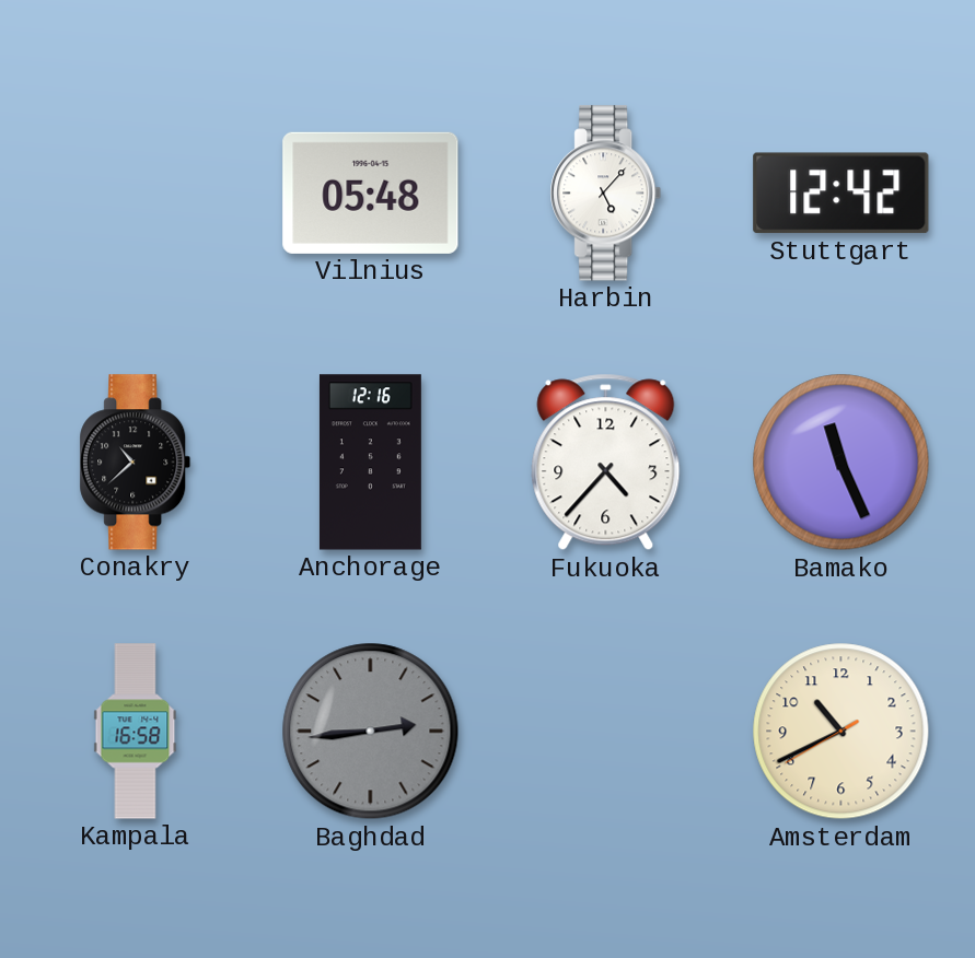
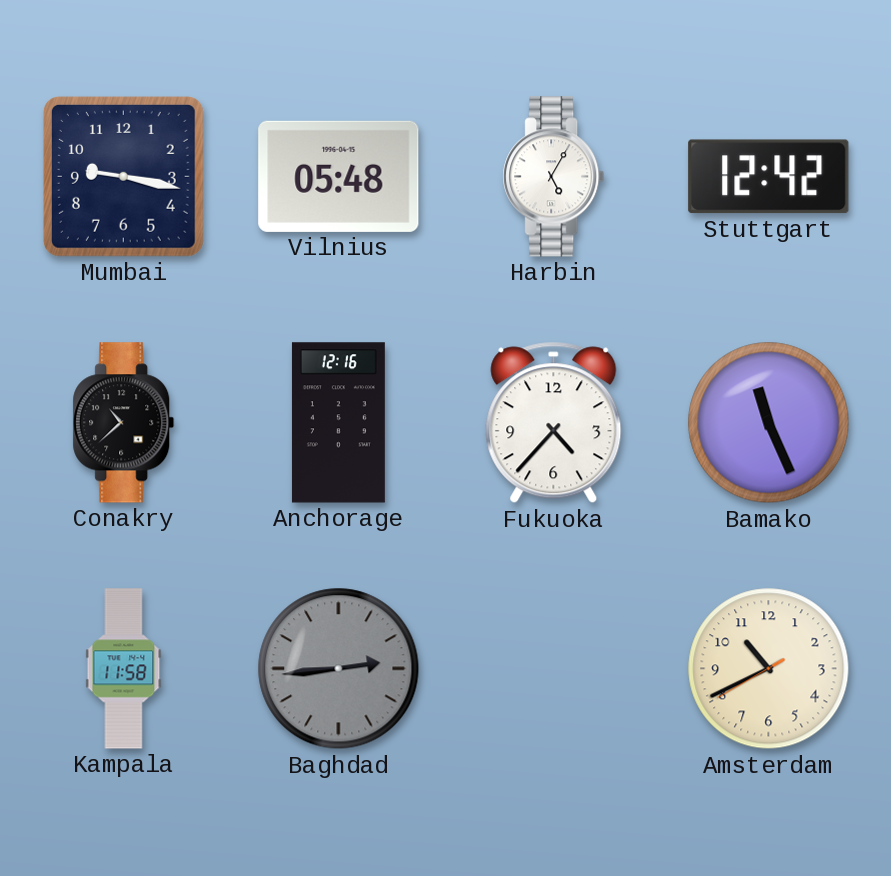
Mumbai: none -> 9:17 (123, 176)
Harbin: 5:07 -> 5:05 (554, 177)
Kampala: 16:58 -> 11:58 (124, 669)
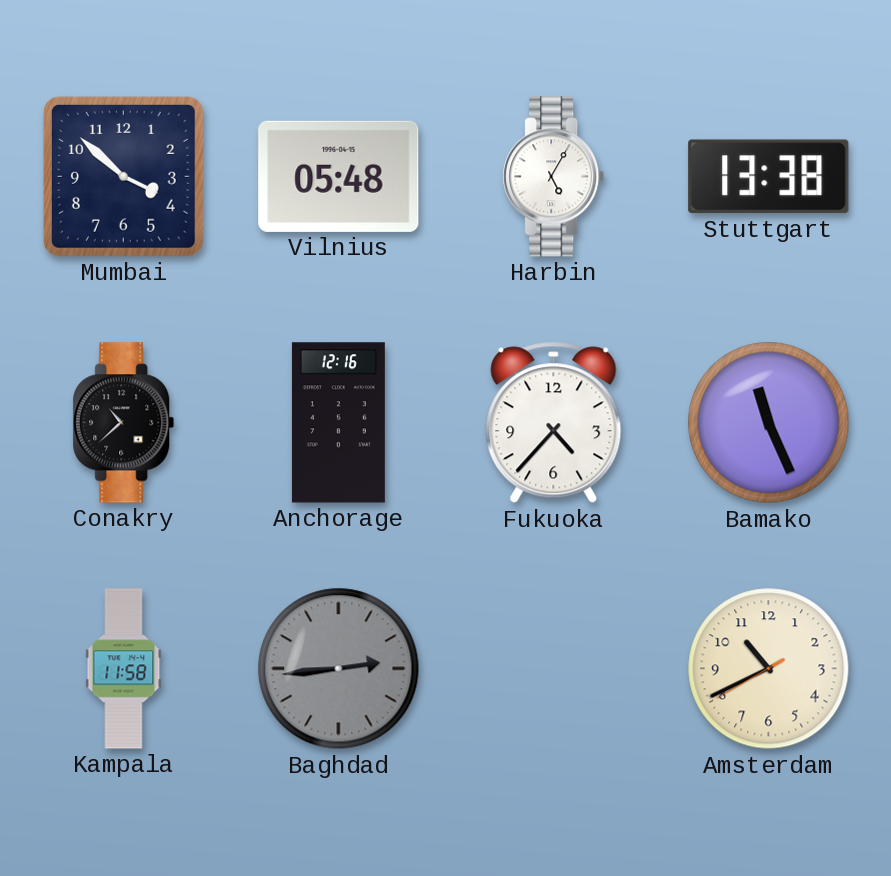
Mumbai: 9:17 -> 3:52 (123, 176)
Stuttgart: 12:42 -> 13:38 (769, 177)
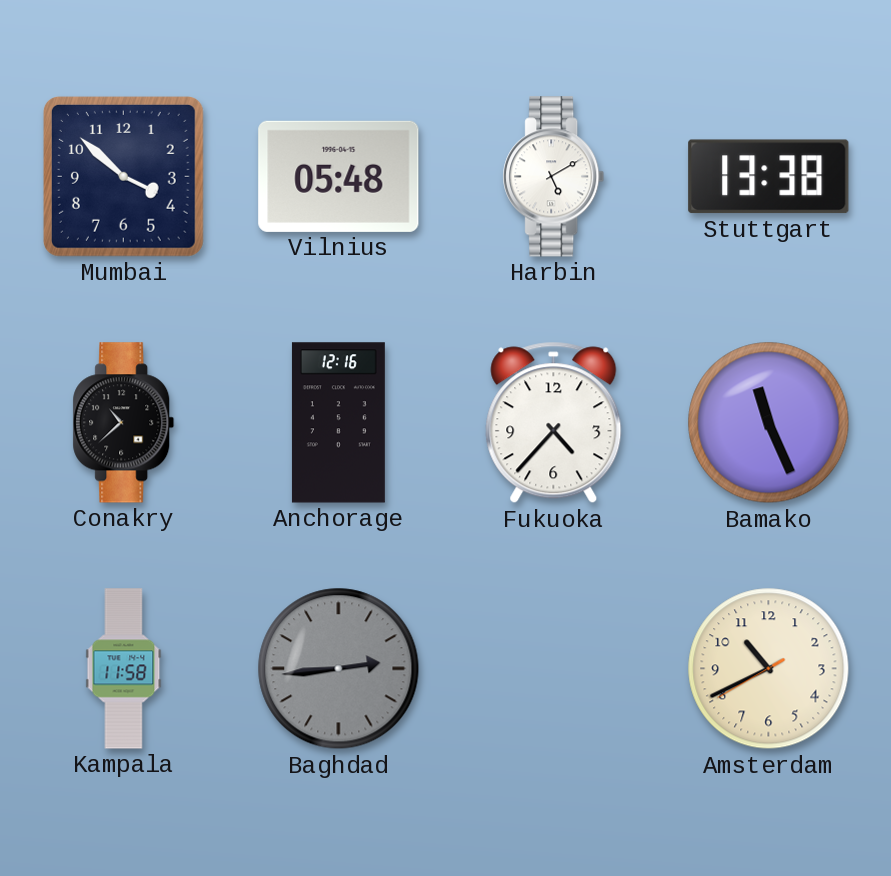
Harbin: 5:05 -> 5:10 (554, 177)
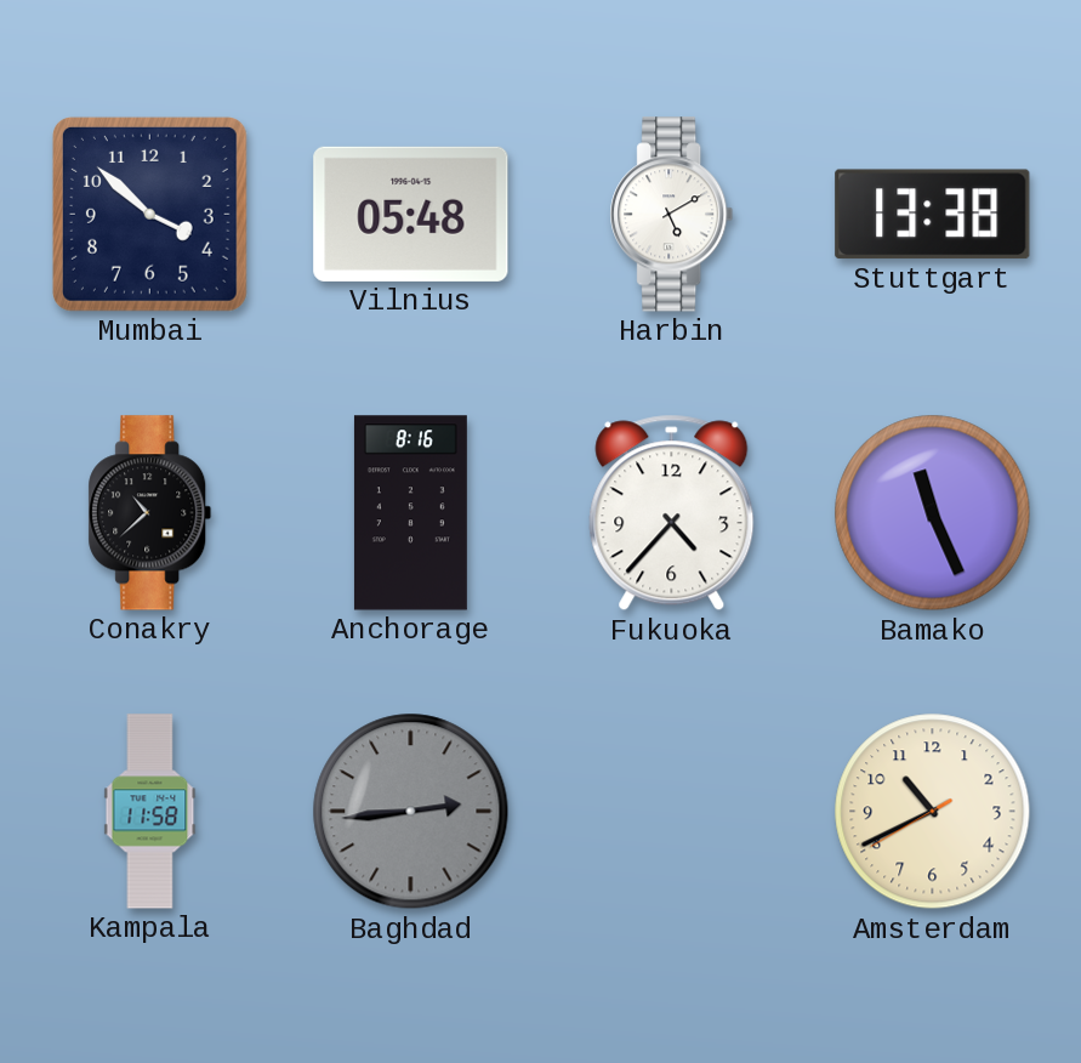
Anchorage: 12:16 -> 8:16 (410, 513)
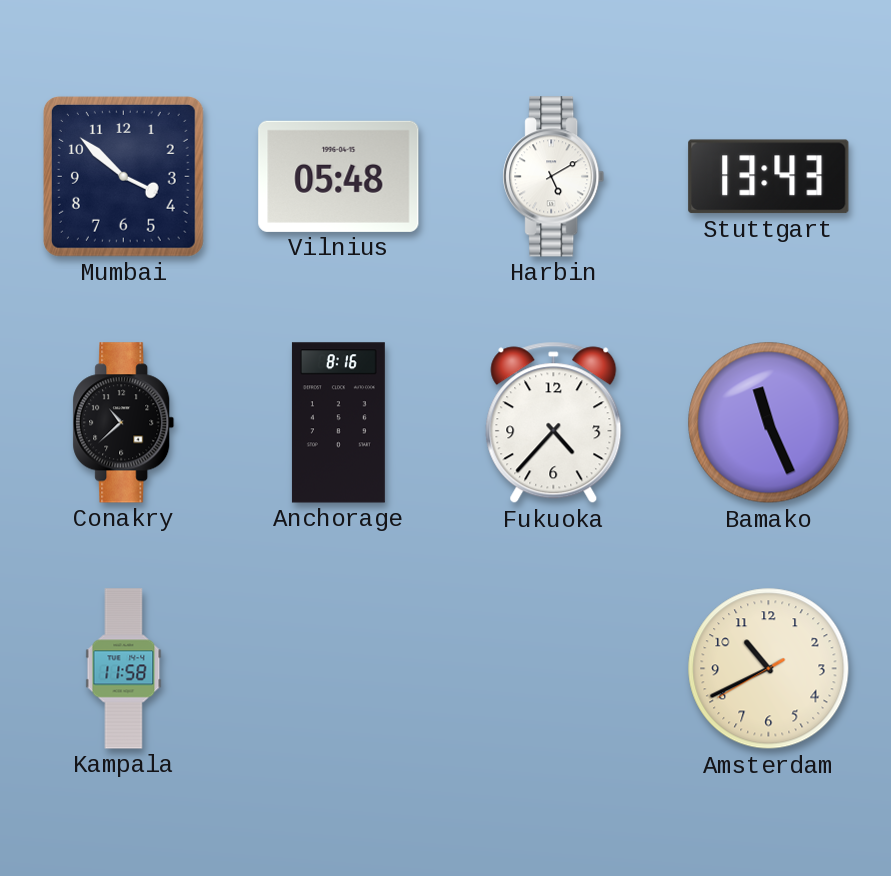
Stuttgart: 13:38 -> 13:43 (769, 177)
Baghdad: 2:44 -> none (411, 812)
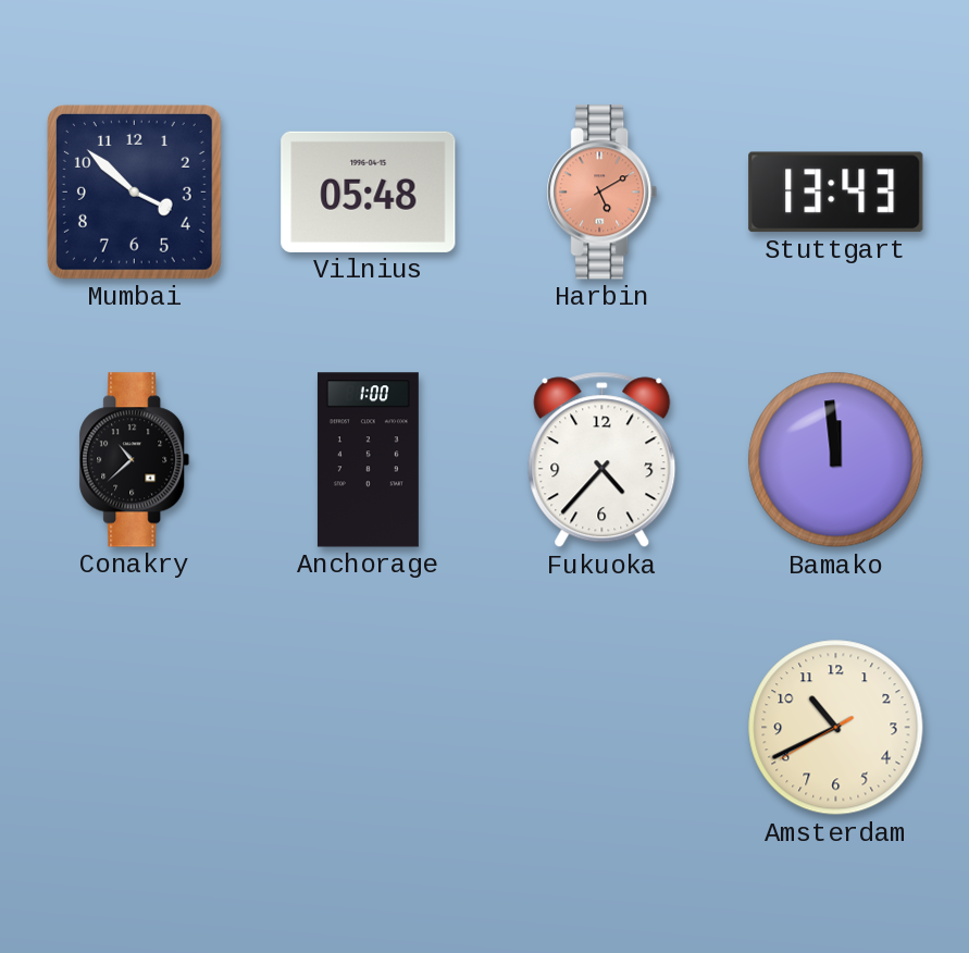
Harbin dial: white -> salmon (602, 193)
Anchorage: 8:16 -> 1:00 (368, 460)
Bamako: 11:26 -> 11:59 (836, 460)
Kampala: 11:58 -> none (124, 669)
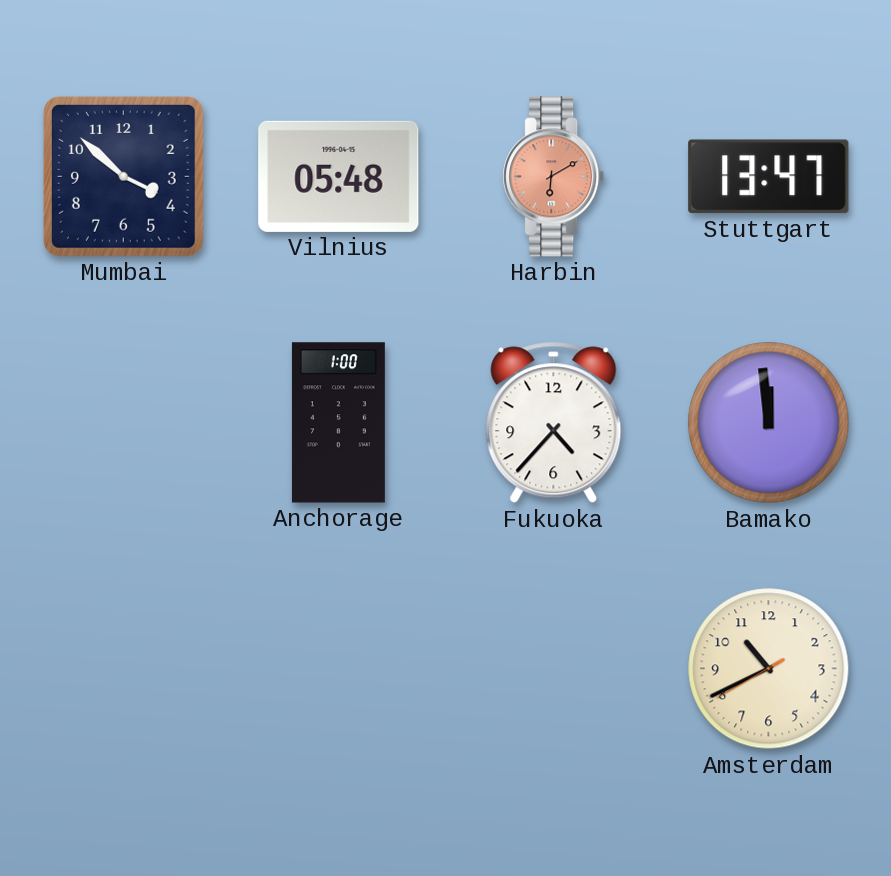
Harbin: 5:10 -> 6:10 (554, 177)
Stuttgart: 13:43 -> 13:47 (769, 177)
Conakry: 10:38 -> none (135, 460)
